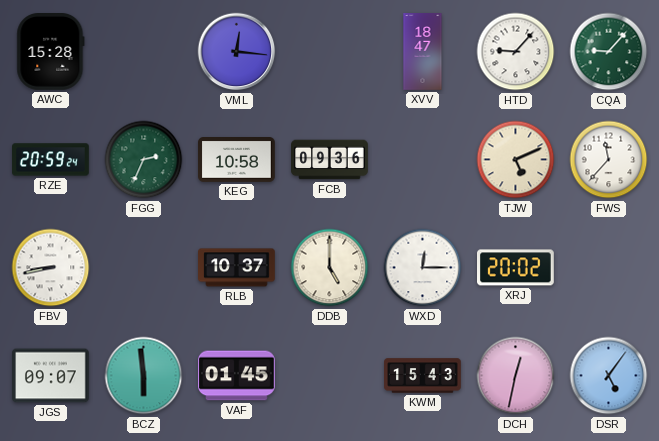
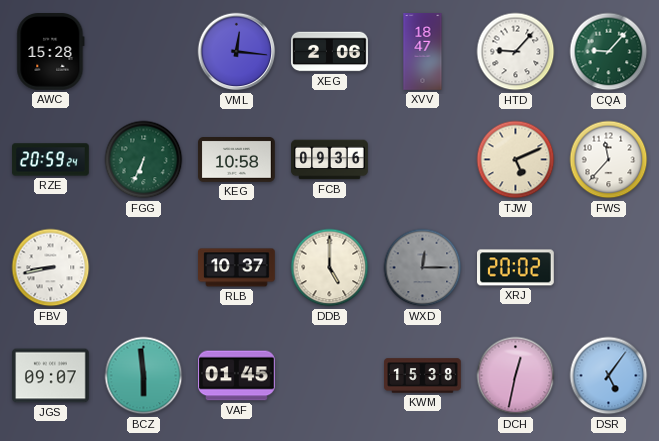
XEG: none -> 2:06 (330, 52)
FGG: 2:34 -> 6:34 (144, 160)
WXD dial: white -> grey (423, 268)
KWM: 15:43 -> 15:38 (423, 376)
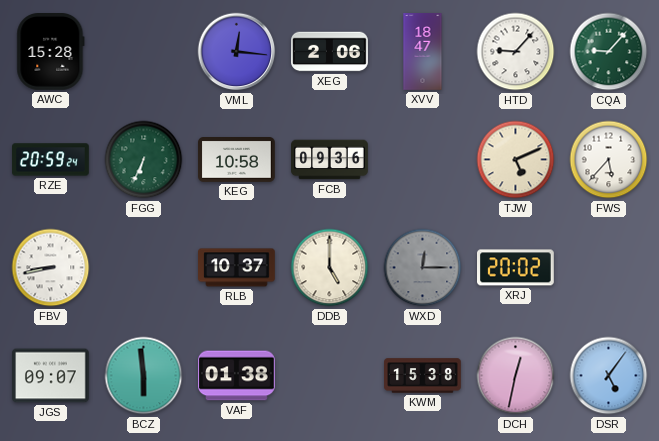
FWS: 11:37 -> 5:37 (609, 160)
VAF: 01:45 -> 01:38 (237, 376)
